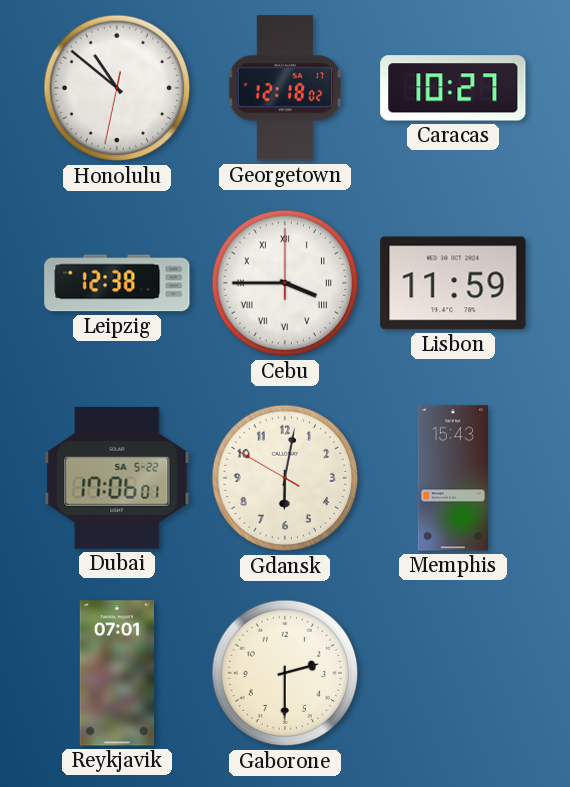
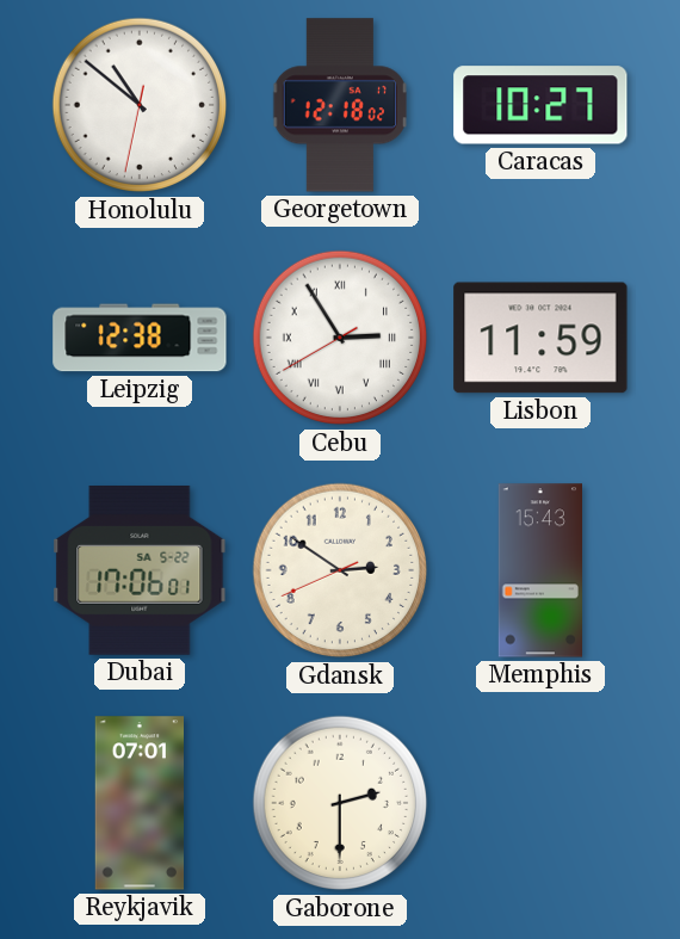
Cebu: 3:45 -> 2:54 (340, 338)
Gdansk: 6:01 -> 2:50 (340, 570)
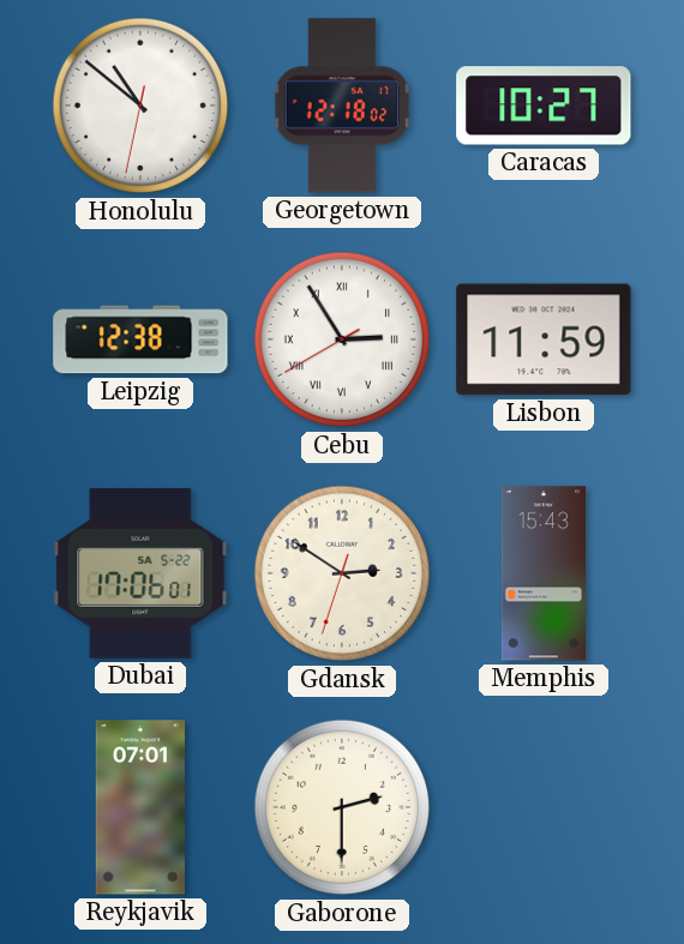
Gdansk: 2:50:41 -> 2:50:33 (342, 573)
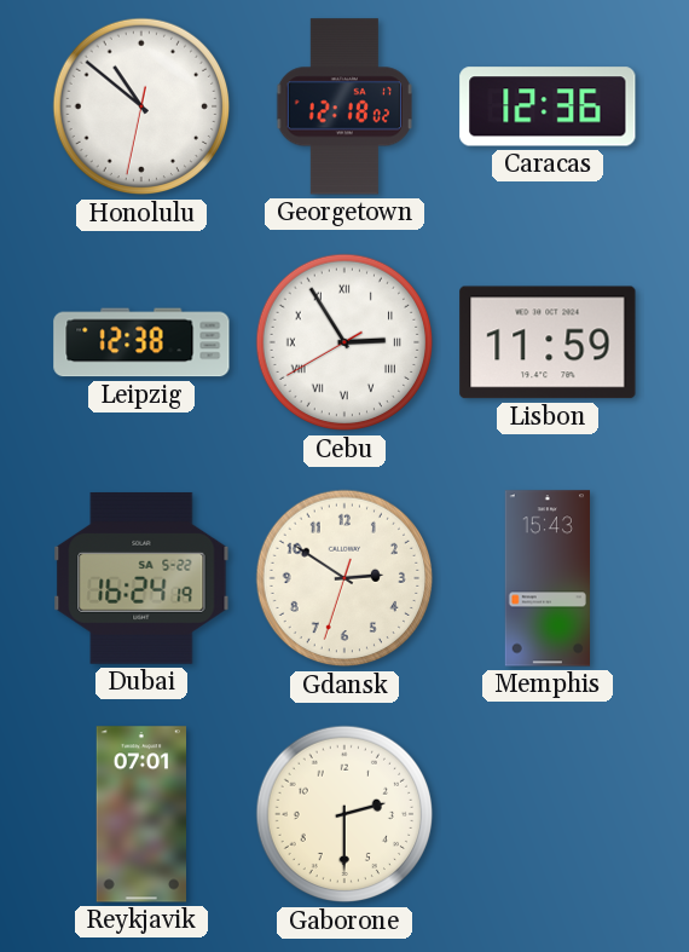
Caracas: 10:27 -> 12:36 (548, 106)
Dubai: 17:06 -> 16:24 (141, 578)
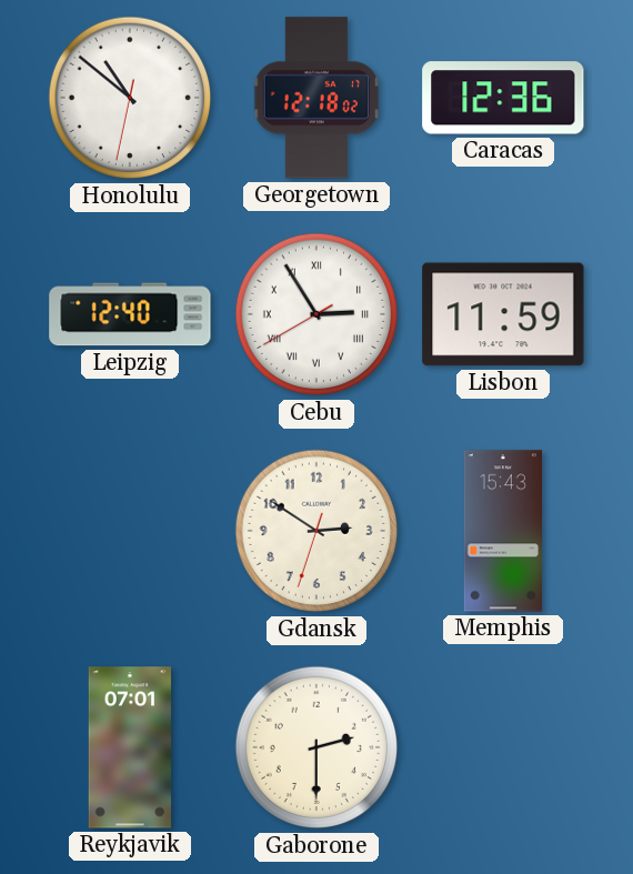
Leipzig: 12:38 -> 12:40 (130, 314)
Dubai: 16:24 -> none (141, 578)
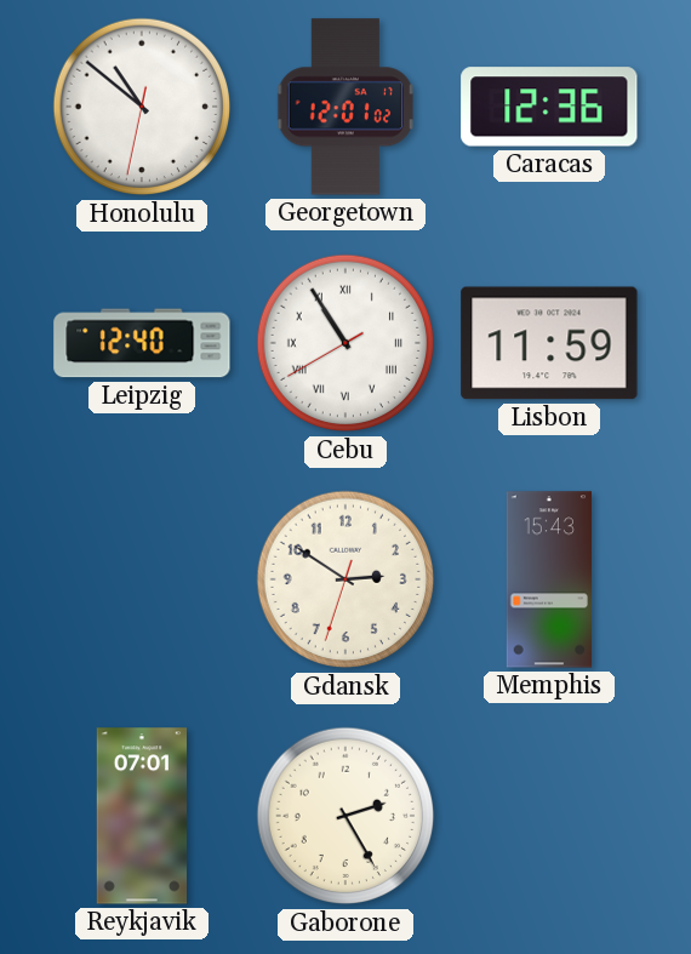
Georgetown: 12:18 -> 12:01 (345, 107)
Cebu: 2:54 -> 10:54 (345, 343)
Gaborone: 2:30 -> 2:25 (345, 816)
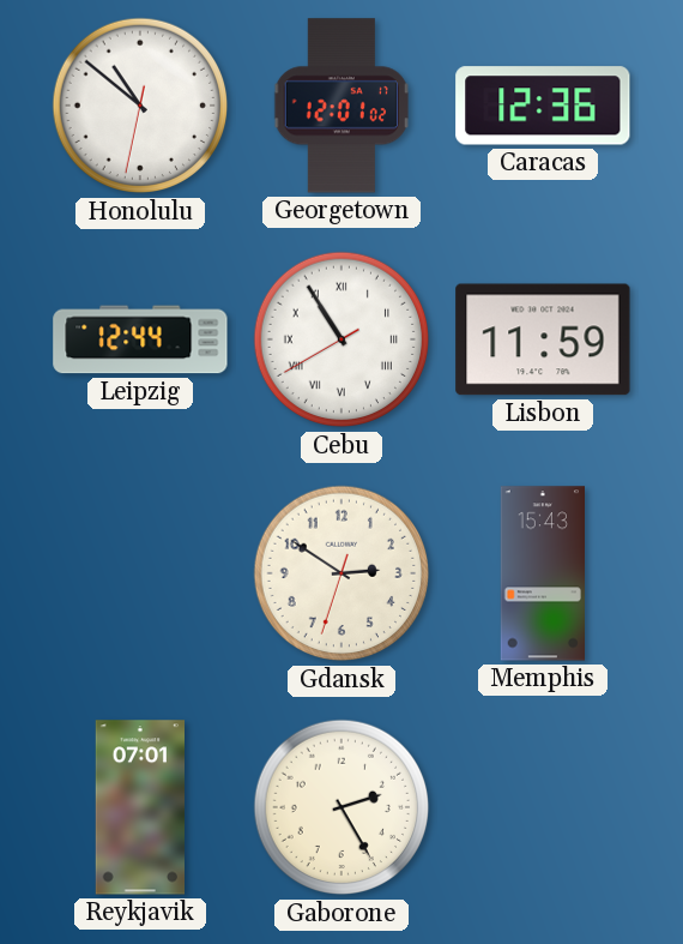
Leipzig: 12:40 -> 12:44 (140, 339)
